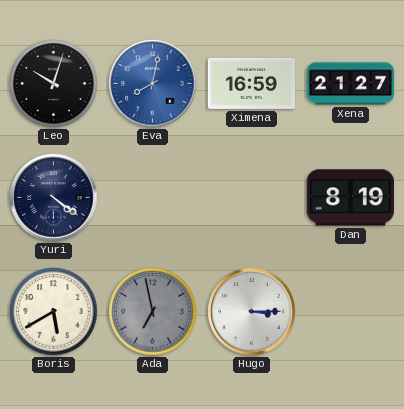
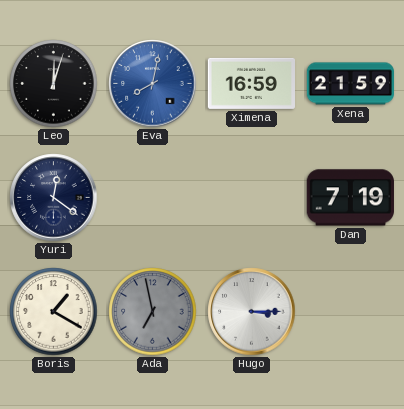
Leo: 10:03 -> 12:03 (54, 84)
Xena: 21:27 -> 21:59 (351, 84)
Yuri: 4:21 -> 12:21 (54, 198)
Dan: 8:19 -> 7:19 (350, 198)
Boris: 5:40 -> 1:20 (54, 312)
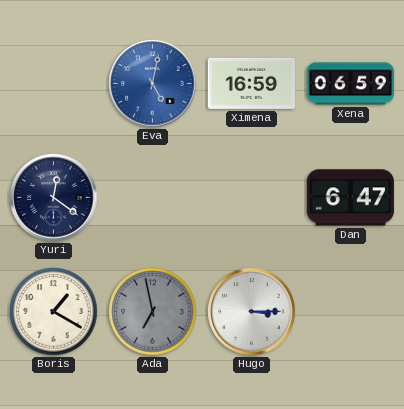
Leo: 12:03 -> none (54, 84)
Eva: 8:02 -> 5:02 (153, 84)
Xena: 21:59 -> 06:59 (351, 84)
Dan: 7:19 -> 6:47 (350, 198)
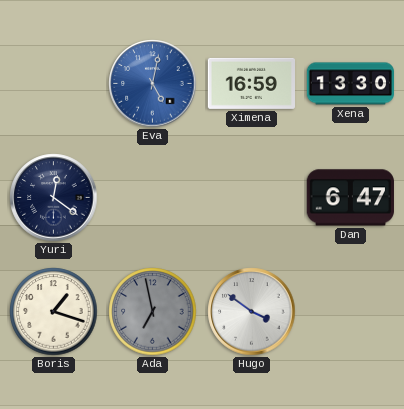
Xena: 06:59 -> 13:30 (351, 84)
Boris: 1:20 -> 1:18 (54, 312)
Hugo: 3:15 -> 3:51 (252, 312)
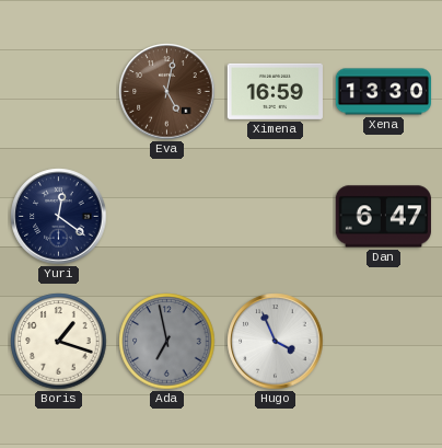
Eva dial: blue -> brown (167, 92)
Hugo: 3:51 -> 3:56 (276, 342)
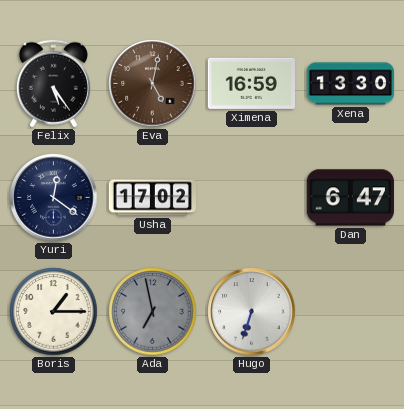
Felix: none -> 5:24 (53, 84)
Usha: none -> 17:02 (152, 198)
Boris: 1:18 -> 1:15 (54, 312)
Hugo: 3:56 -> 6:33 (252, 312)
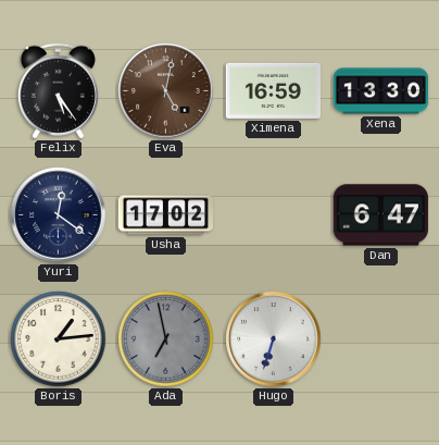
Boris: 1:15 -> 1:14 (59, 339)
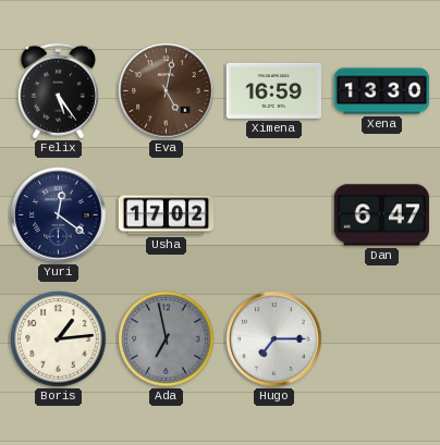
Hugo: 6:33 -> 7:15 (274, 339)
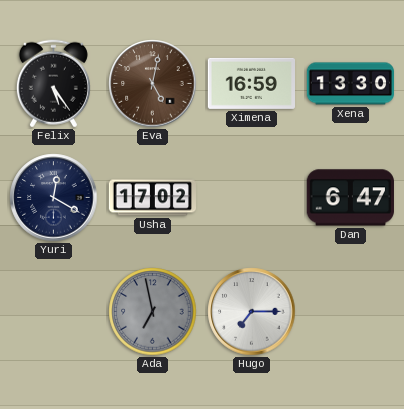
Yuri: 12:21 -> 12:20 (54, 198)
Boris: 1:14 -> none (59, 339)
